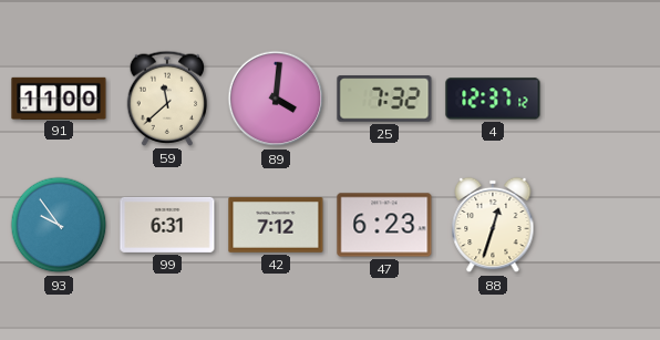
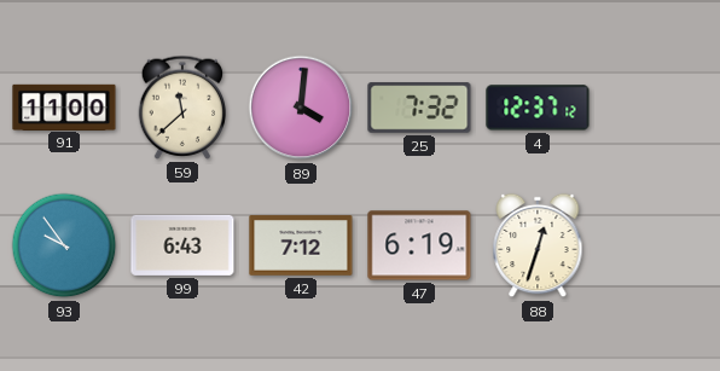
99: 6:31 -> 6:43 (182, 245)
47: 6:23 -> 6:19 (419, 245)
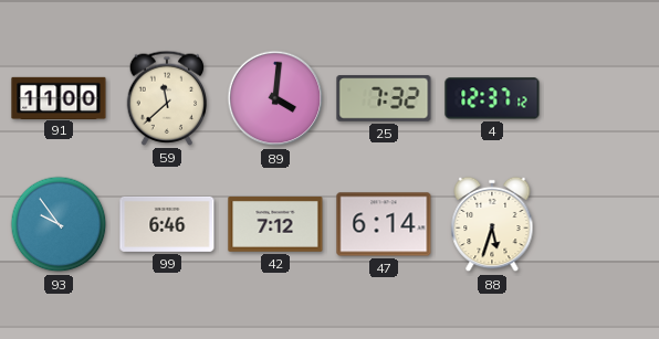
99: 6:43 -> 6:46 (167, 224)
47: 6:19 -> 6:14 (384, 224)
88: 12:33 -> 5:33 (492, 224)
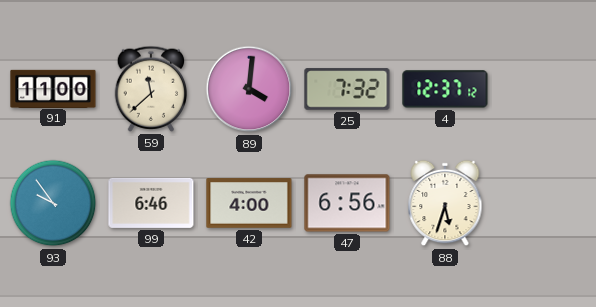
42: 7:12 -> 4:00 (249, 203)
47: 6:14 -> 6:56 (347, 203)
